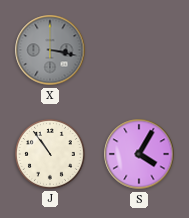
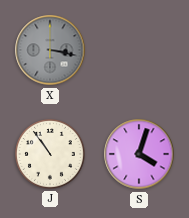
S: 4:05 -> 4:03 (139, 154)
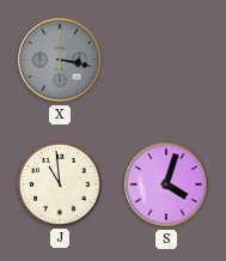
J: 10:54 -> 10:59 (61, 186)
